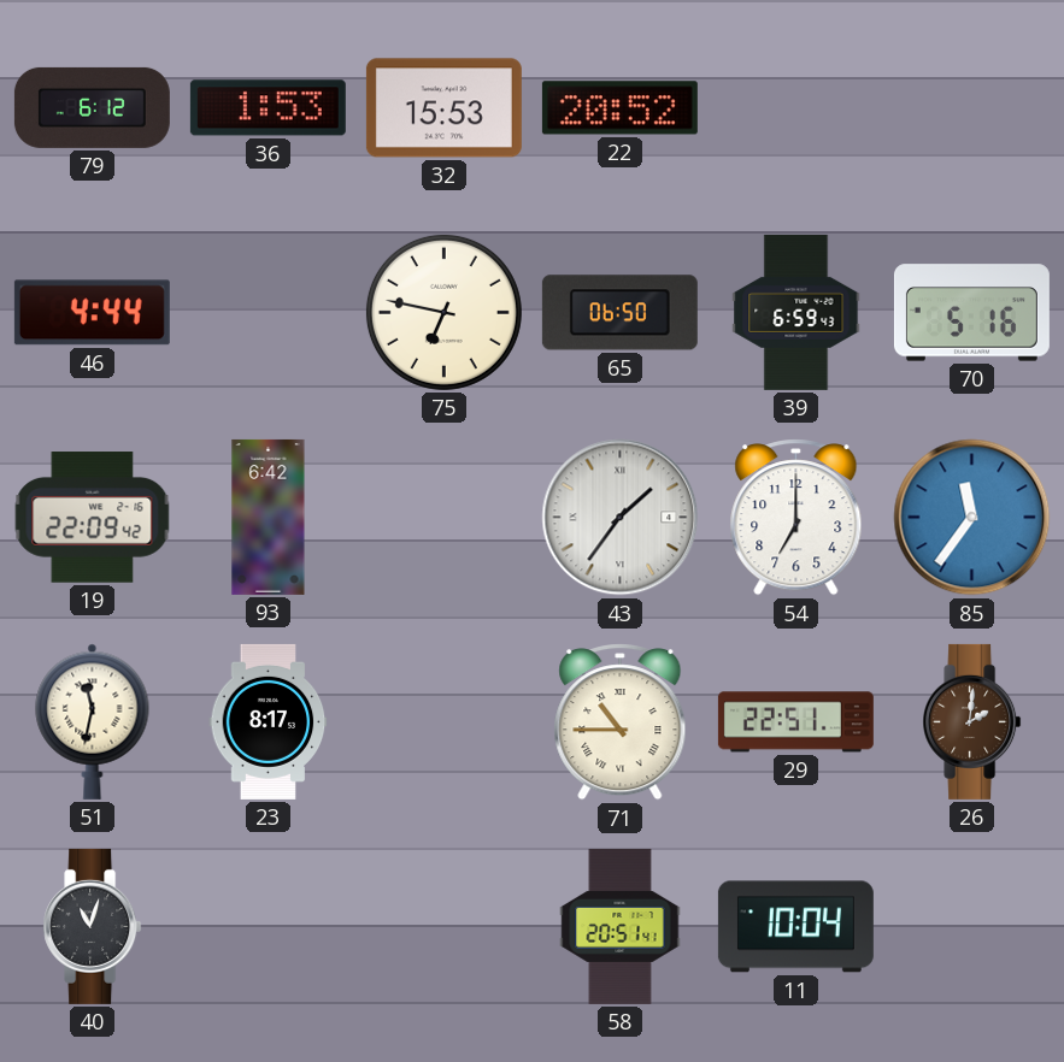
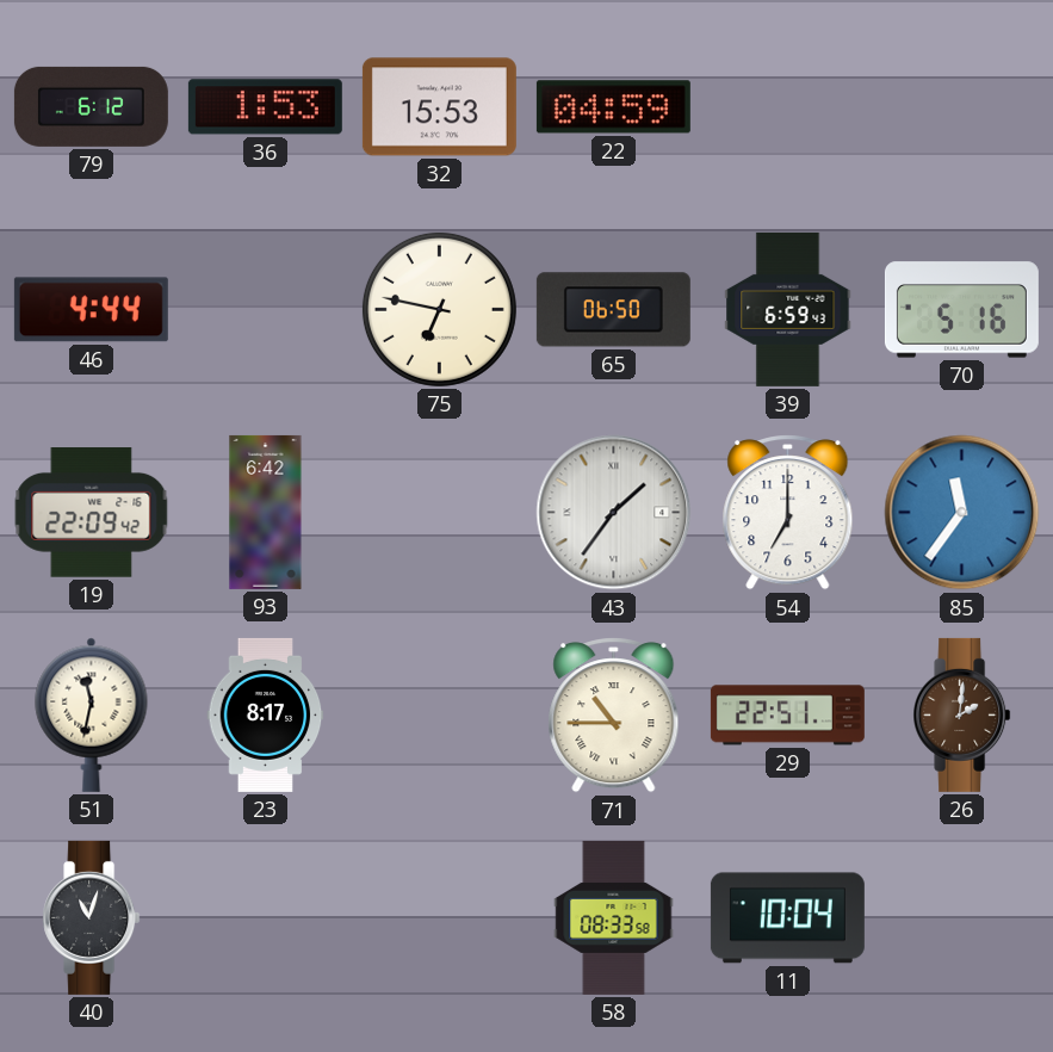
22: 20:52 -> 04:59 (613, 107)
58: 20:51 -> 08:33 (614, 917)
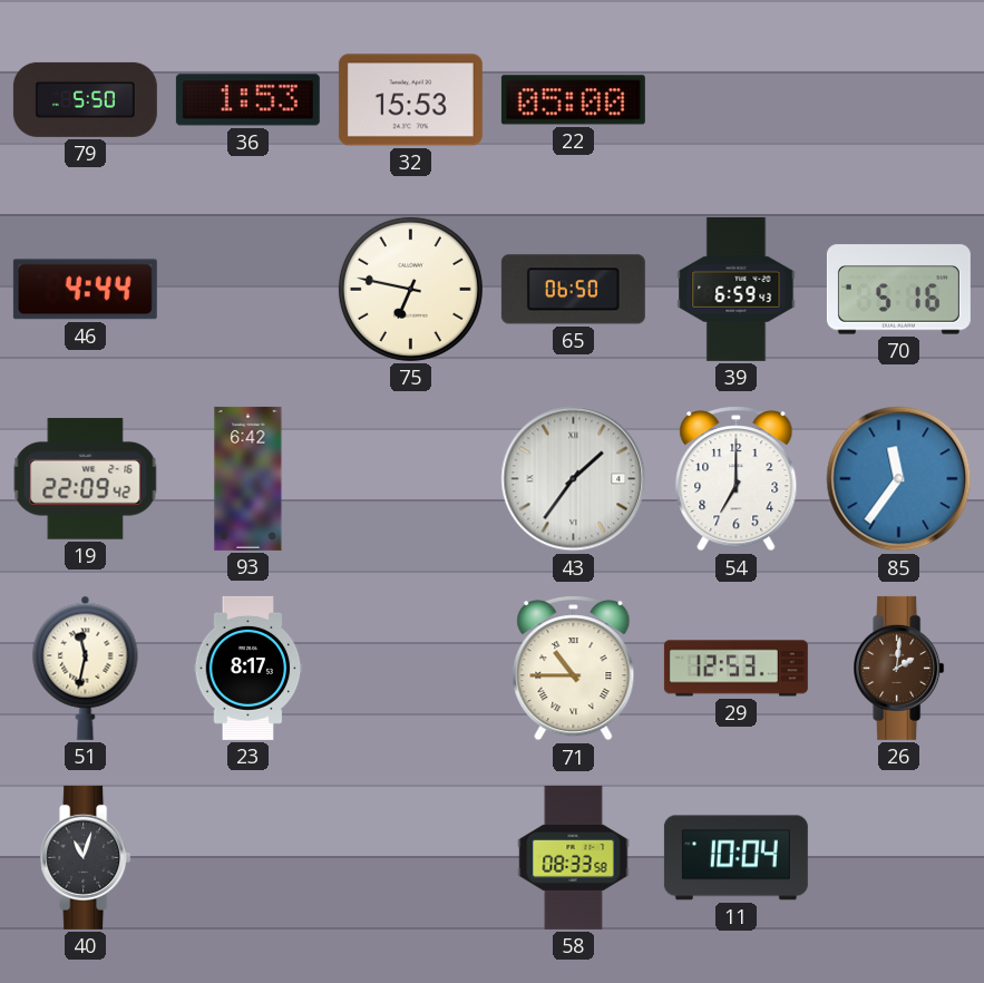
79: 6:12 -> 5:50 (85, 99)
22: 04:59 -> 05:00 (573, 100)
29: 22:51 -> 12:53 (735, 669)
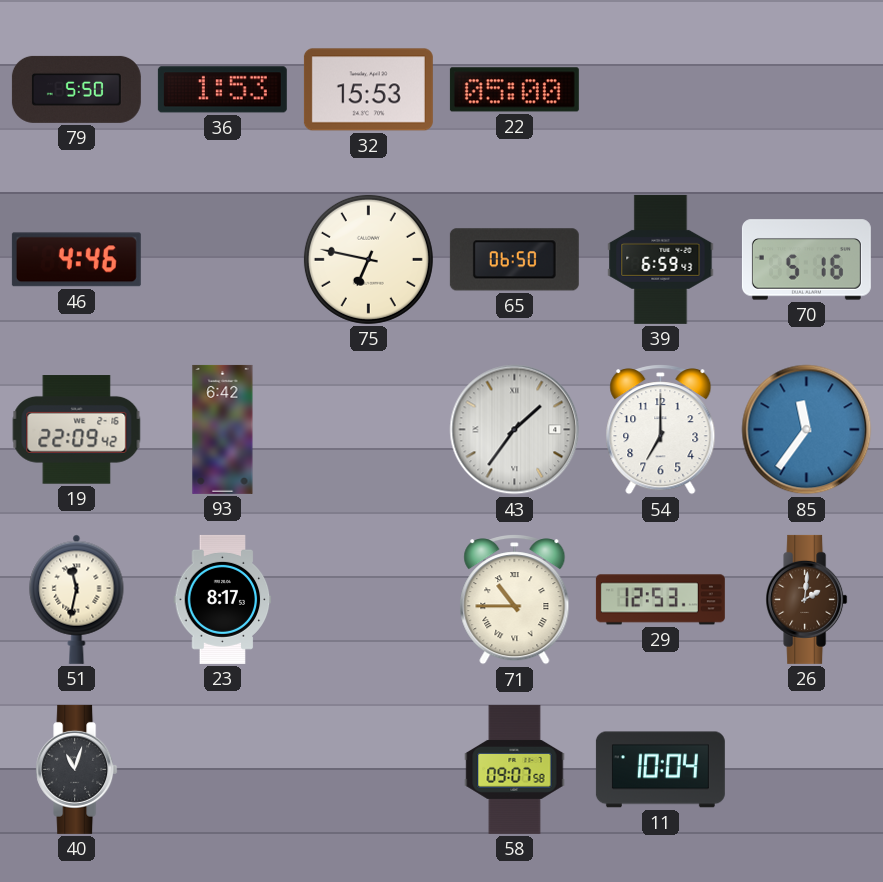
46: 4:44 -> 4:46 (76, 260)
58: 08:33 -> 09:07 (515, 769)
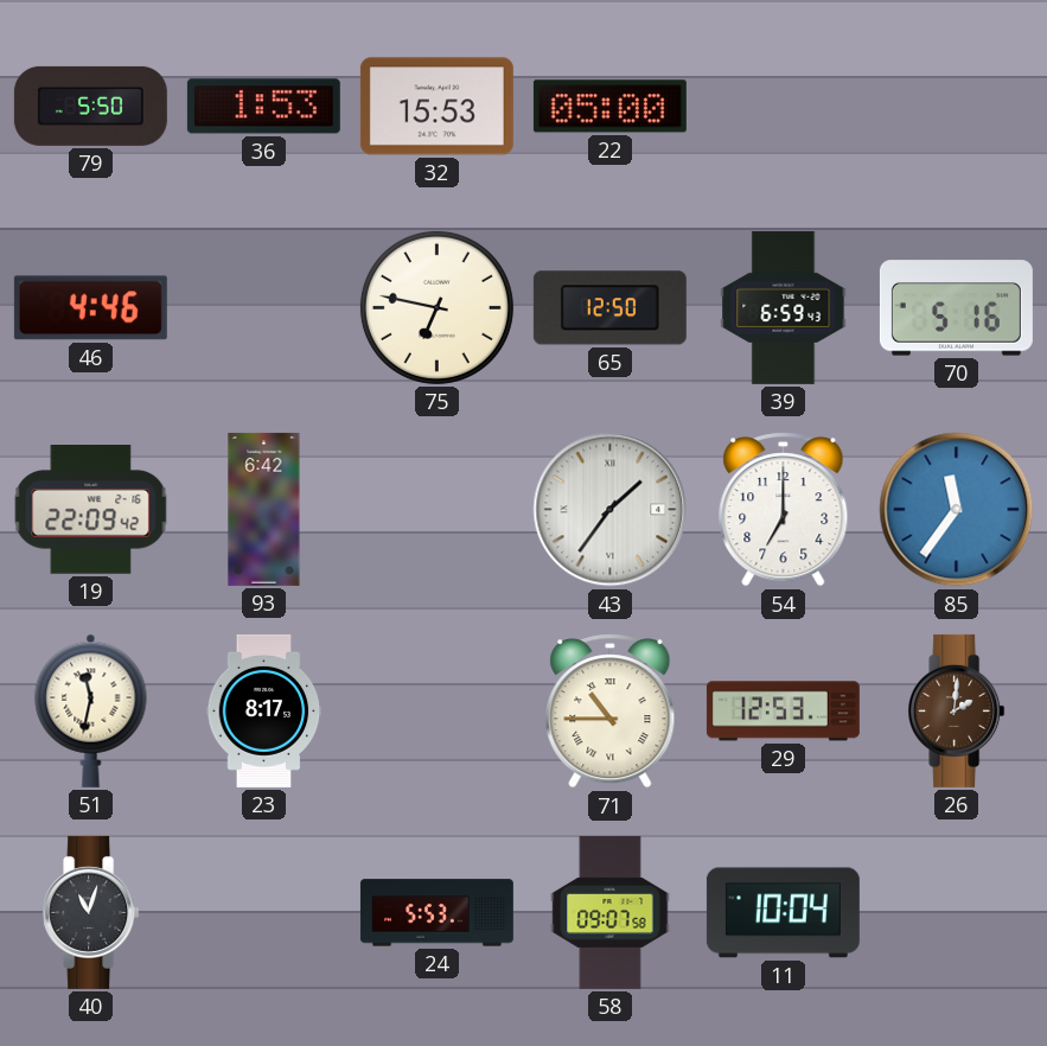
65: 06:50 -> 12:50 (609, 308)
24: none -> 5:53 (436, 913)
